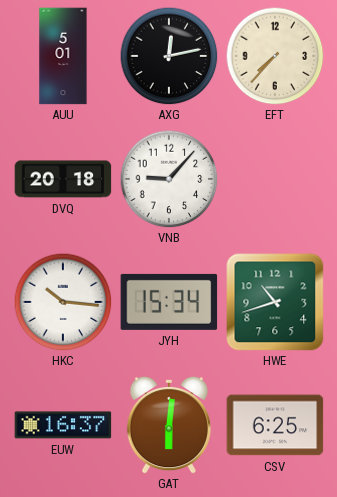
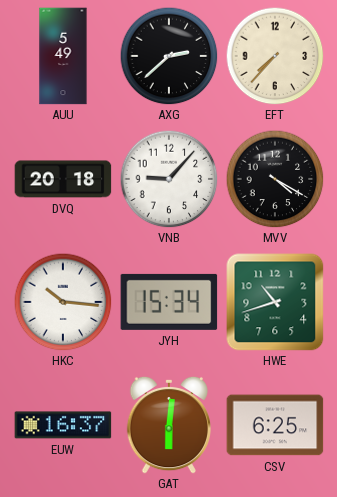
AUU: 5:01 -> 5:49 (63, 56)
AXG: 12:13 -> 2:38 (169, 56)
MVV: none -> 4:20 (275, 179)
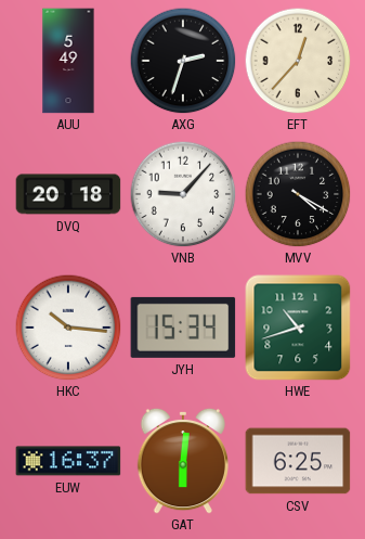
AXG: 2:38 -> 2:33 (183, 61)
EFT: 7:37 -> 12:37 (298, 61)
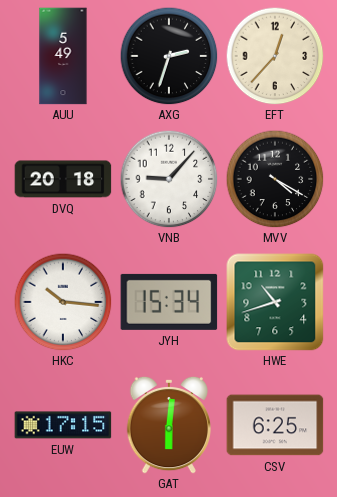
EUW: 16:37 -> 17:15 (63, 425)
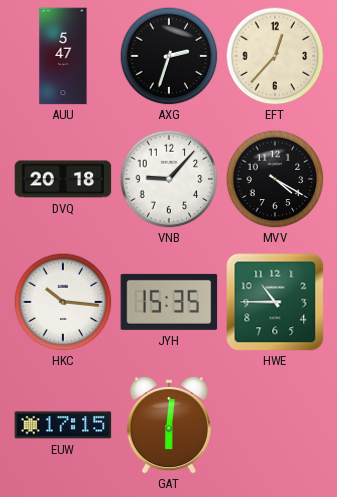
AUU: 5:49 -> 5:47 (63, 56)
JYH: 15:34 -> 15:35 (169, 302)
HWE: 10:42 -> 10:45 (275, 302)
CSV: 6:25 -> none (275, 425)
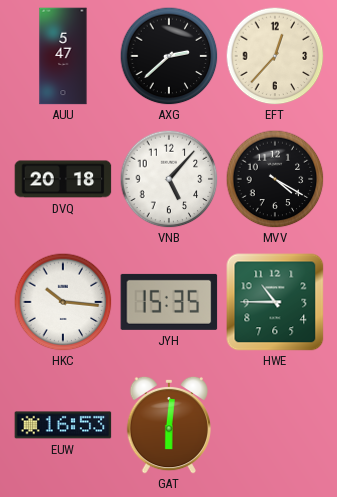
AXG: 2:33 -> 2:38 (169, 56)
VNB: 9:07 -> 5:07 (169, 179)
EUW: 17:15 -> 16:53 (63, 425)
